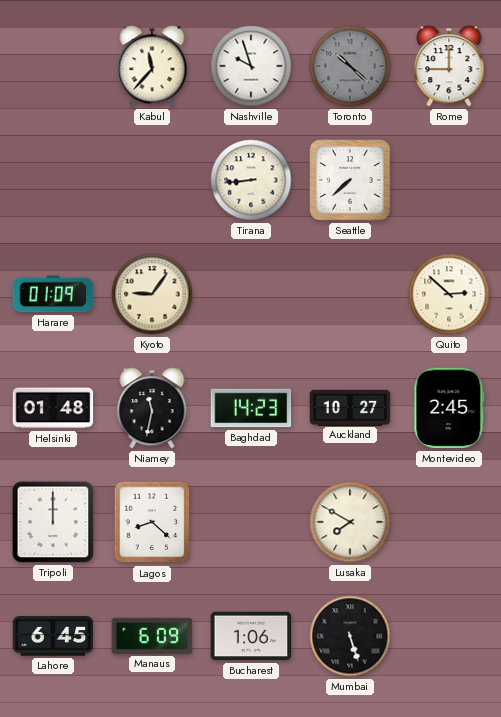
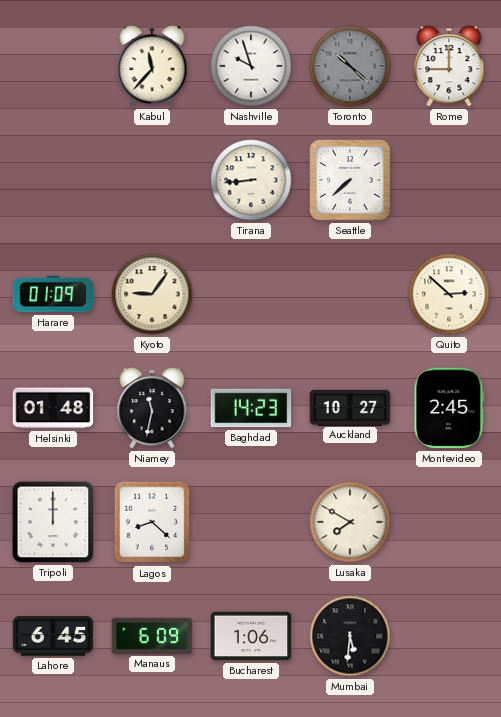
Mumbai: 5:27 -> 5:31 (350, 636)
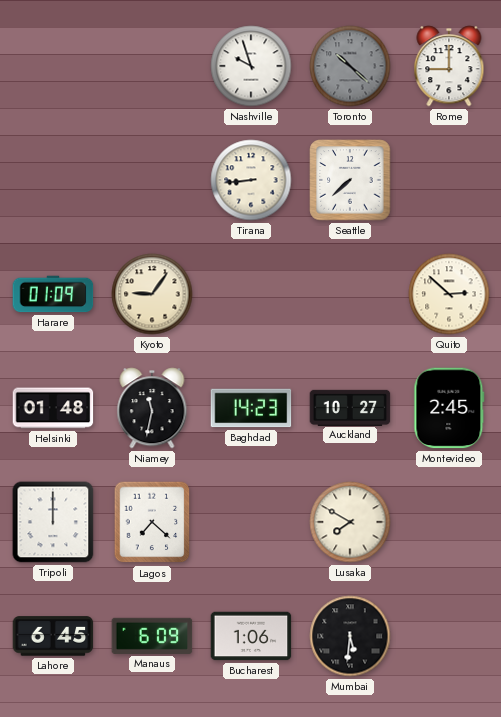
Kabul: 11:37 -> none (152, 66)
Lagos: 8:22 -> 7:22 (152, 522)
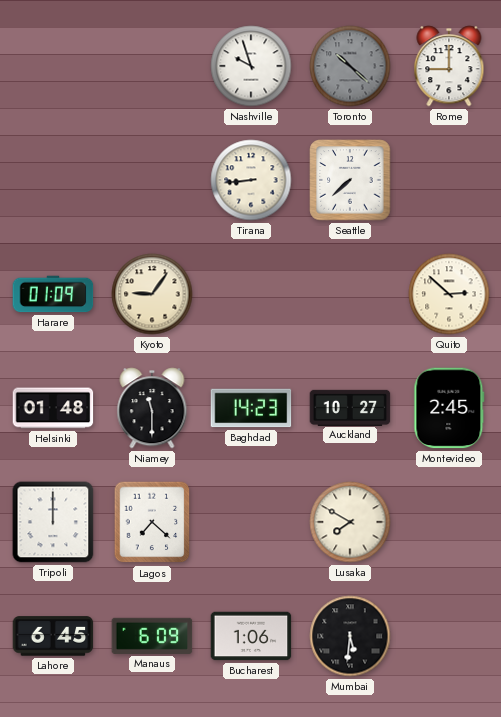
Niamey: 11:32 -> 11:30 (152, 408)
